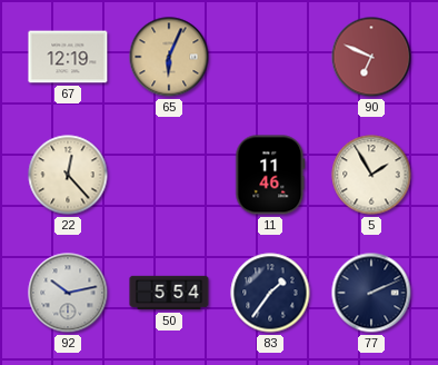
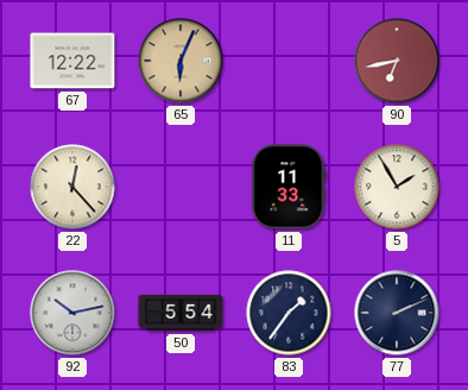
67: 12:19 -> 12:22 (72, 61)
90: 6:49 -> 6:43 (397, 61)
11: 11:46 -> 11:33 (289, 187)
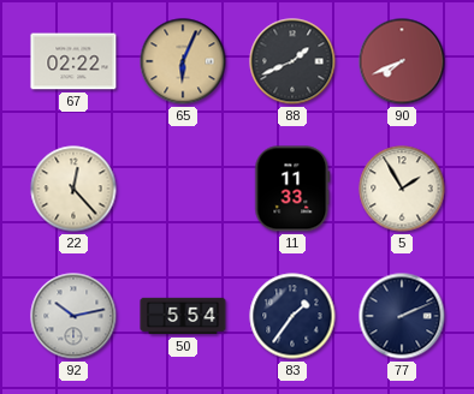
67: 12:22 -> 02:22 (73, 61)
88: none -> 1:41 (292, 61)
90: 6:43 -> 7:41 (402, 61)
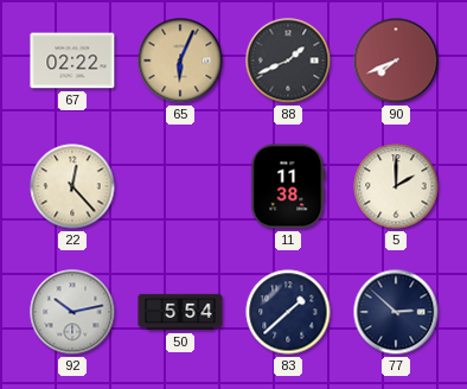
11: 11:33 -> 11:38 (288, 186)
5: 1:55 -> 2:00 (396, 186)
83: 1:36 -> 1:38 (288, 312)
77: 2:11 -> 2:52 (396, 312)
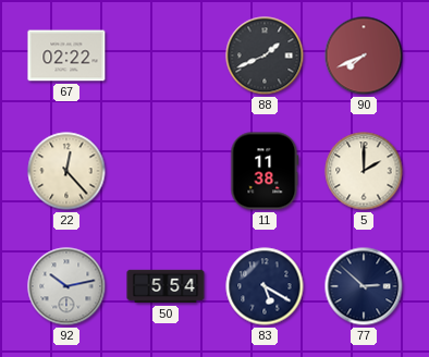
65: 6:04 -> none (180, 60)
83: 1:38 -> 5:20 (265, 286)
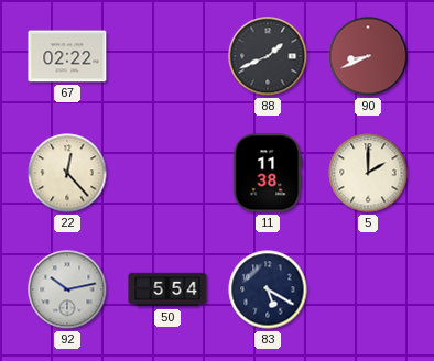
90: 7:41 -> 8:41 (368, 56)
77: 2:52 -> none (364, 286)
